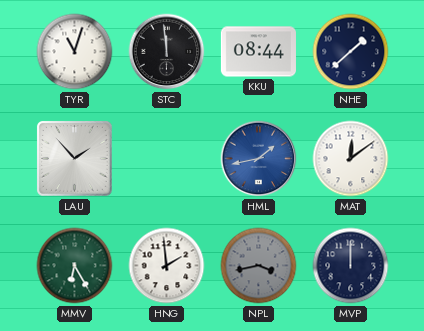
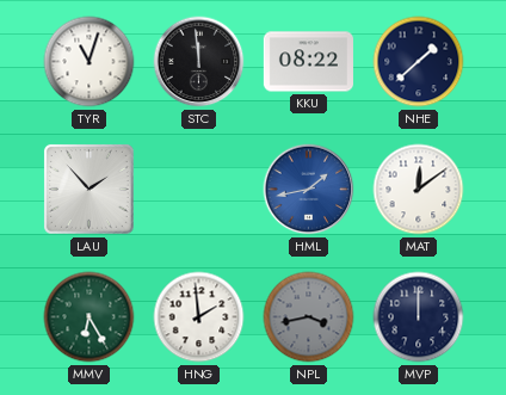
KKU: 08:44 -> 08:22 (308, 62)
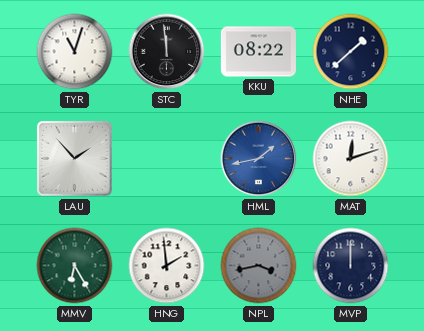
MAT: 12:09 -> 12:12 (351, 159)
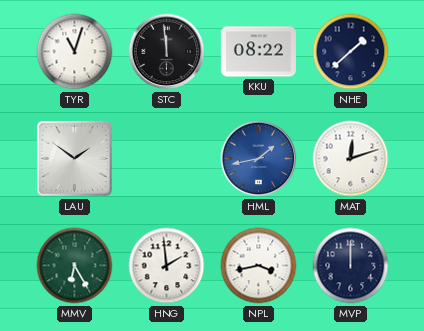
LAU: 1:53 -> 1:51 (75, 159)
NPL dial: grey -> white (259, 266)
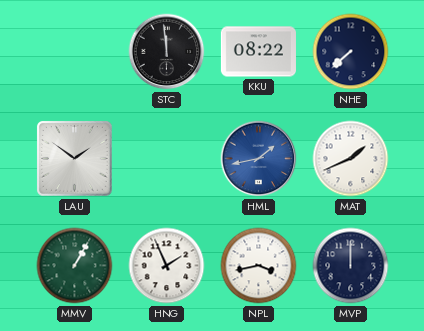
TYR: 11:03 -> none (75, 52)
NHE: 1:38 -> 7:38 (351, 52)
MAT: 12:12 -> 1:41 (351, 159)
MMV: 6:25 -> 1:05 (75, 266)
HNG: 1:59 -> 1:56 (167, 266)
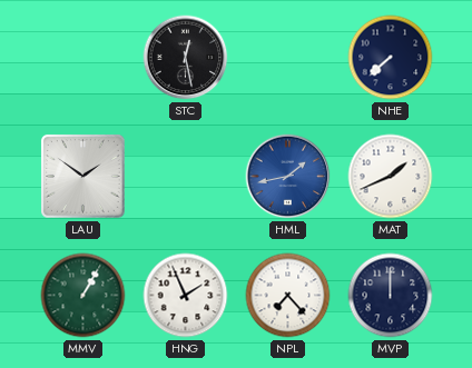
STC: 11:59 -> 12:28 (186, 58)
KKU: 08:22 -> none (258, 52)
NPL: 3:43 -> 7:23 (288, 296)
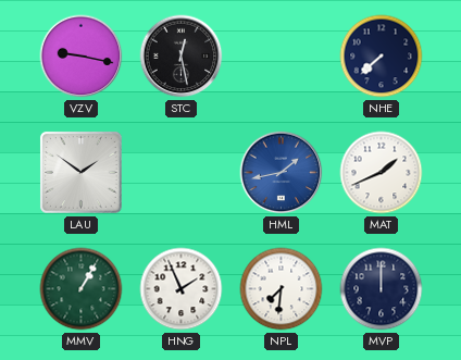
VZV: none -> 9:17 (82, 57)
NPL: 7:23 -> 7:31 (282, 289)
